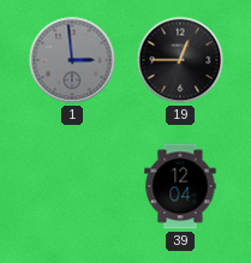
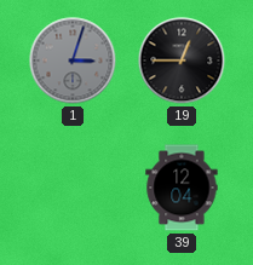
1: 2:59 -> 3:03 (73, 61)
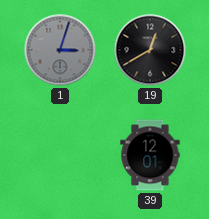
19: 12:45 -> 12:40 (150, 50)
39: 12:04 -> 12:01 (150, 155)
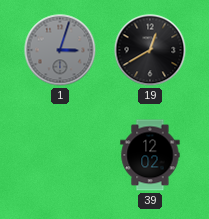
39: 12:01 -> 12:02 (150, 155)
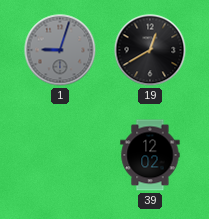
1: 3:03 -> 9:03 (60, 50)
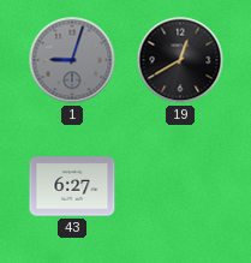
43: none -> 6:27 (72, 186)
39: 12:02 -> none (150, 155)
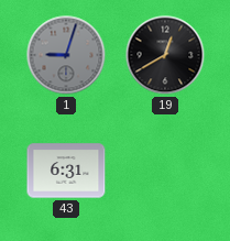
43: 6:27 -> 6:31 (66, 171)
